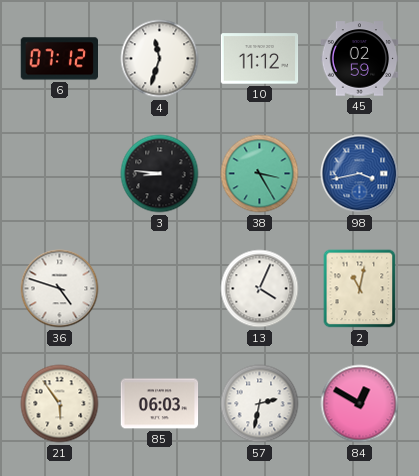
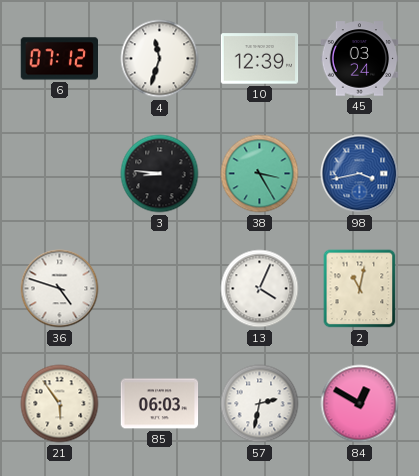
10: 11:12 -> 12:39 (260, 59)
45: 02:59 -> 03:24 (360, 59)
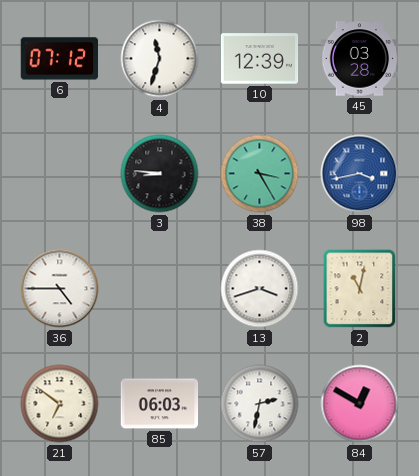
45: 03:24 -> 03:28 (360, 59)
36: 4:48 -> 4:45 (60, 289)
13: 4:04 -> 3:42 (260, 289)
21: 5:54 -> 6:51 (60, 404)
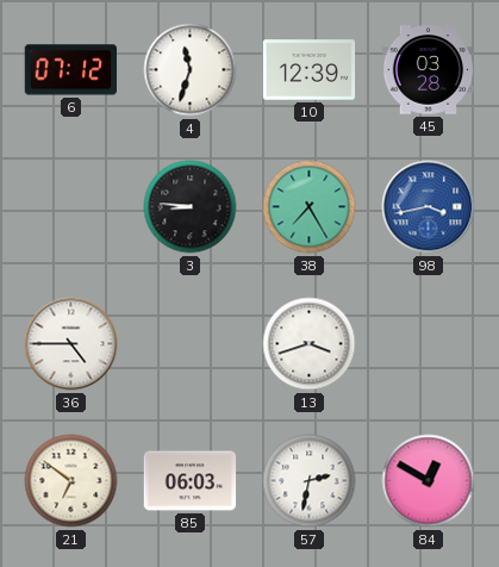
38: 3:25 -> 7:25 (310, 207)
2: 11:02 -> none (360, 289)
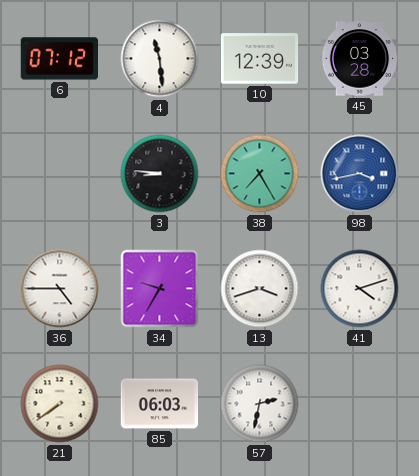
4: 11:33 -> 11:29 (160, 59)
34: none -> 9:35 (160, 289)
41: none -> 4:12 (360, 289)
21: 6:51 -> 7:39 (60, 404)
84: 12:50 -> none (429, 481)
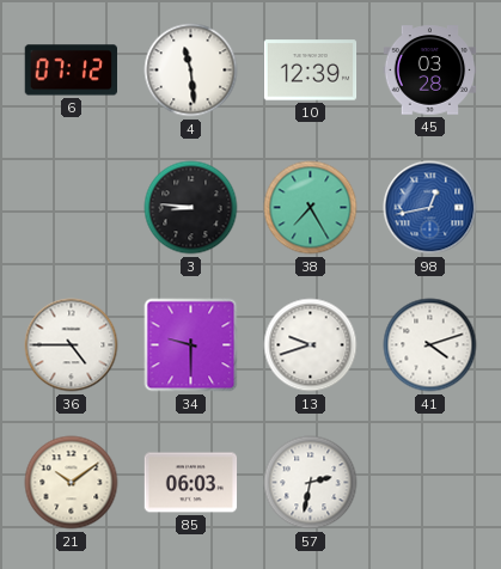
98: 3:43 -> 12:43 (430, 208)
34: 9:35 -> 9:30 (191, 345)
13: 3:42 -> 9:42 (311, 345)
21: 7:39 -> 10:09 (72, 483)
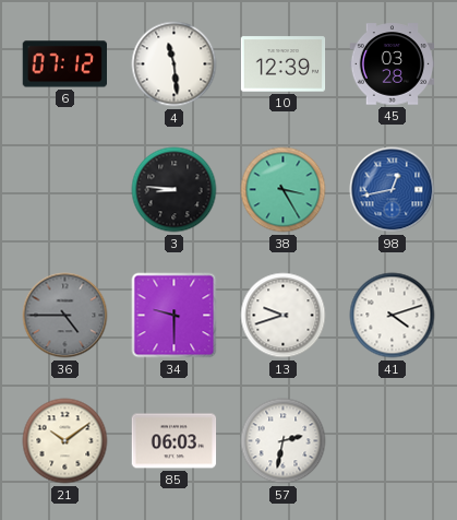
38: 7:25 -> 3:25 (284, 190)
36 dial: white -> grey (65, 316)
